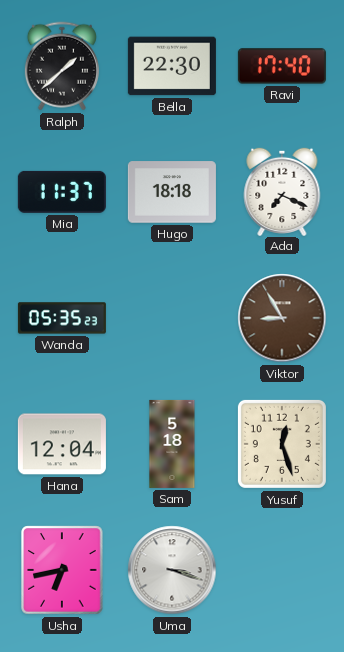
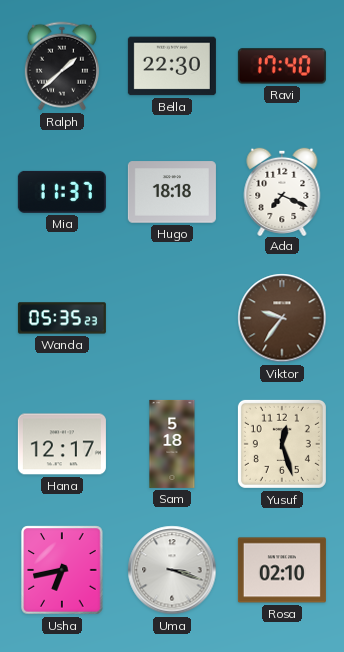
Viktor: 8:55 -> 9:36 (282, 318)
Hana: 12:04 -> 12:17 (62, 444)
Rosa: none -> 02:10 (282, 570)
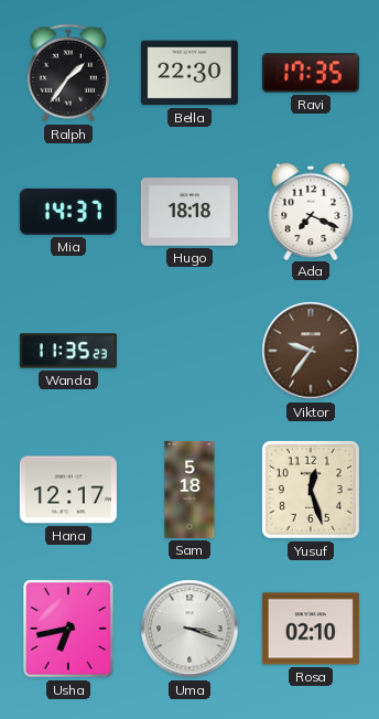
Ralph: 1:38 -> 1:36 (68, 73)
Ravi: 17:40 -> 17:35 (311, 73)
Mia: 11:37 -> 14:37 (68, 212)
Wanda: 05:35 -> 11:35 (68, 351)
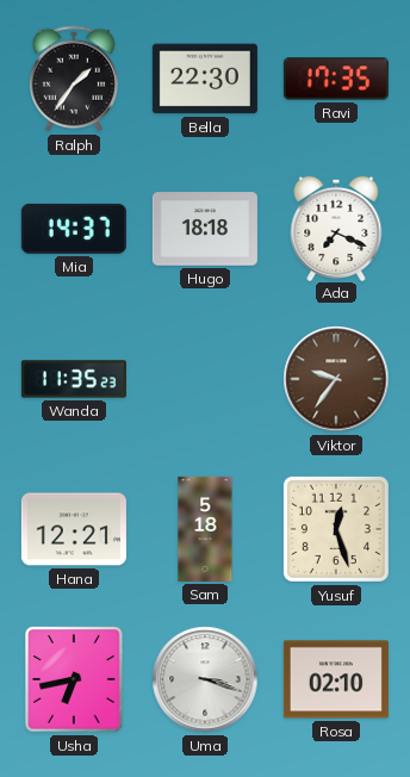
Hana: 12:17 -> 12:21 (74, 529)
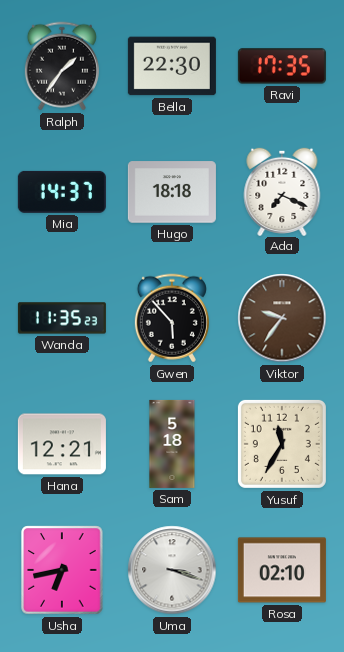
Gwen: none -> 5:53 (172, 318)
Yusuf: 12:27 -> 11:35 (282, 444)
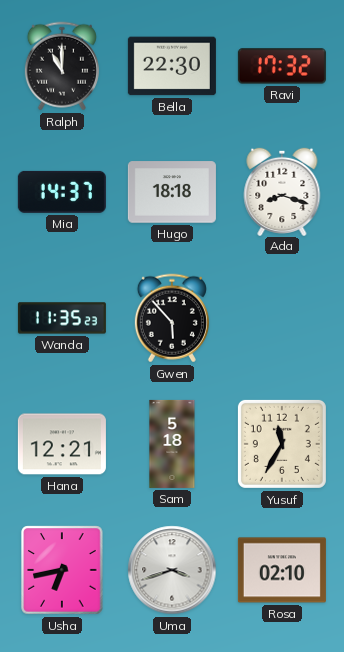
Ralph: 1:36 -> 11:00 (62, 66)
Ravi: 17:35 -> 17:32 (282, 66)
Ada: 7:19 -> 8:18 (282, 191)
Viktor: 9:36 -> none (282, 318)
Uma: 3:18 -> 3:42 (172, 570)
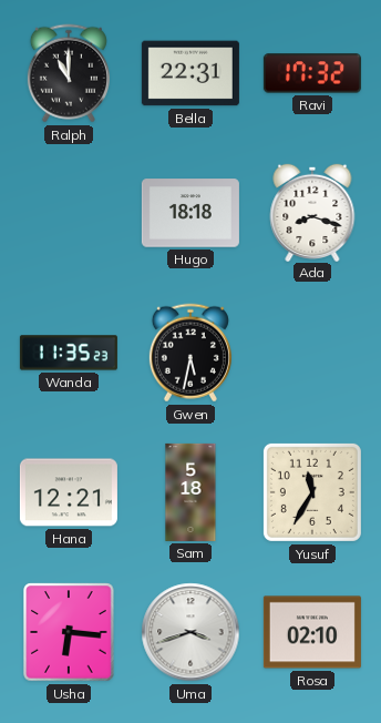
Bella: 22:30 -> 22:31 (190, 73)
Mia: 14:37 -> none (62, 192)
Gwen: 5:53 -> 5:32 (190, 353)
Usha: 6:43 -> 6:16 (69, 632)
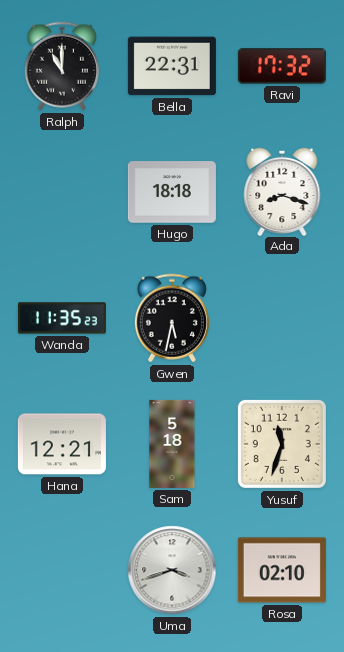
Yusuf: 11:35 -> 11:33 (282, 444)
Usha: 6:16 -> none (69, 632)
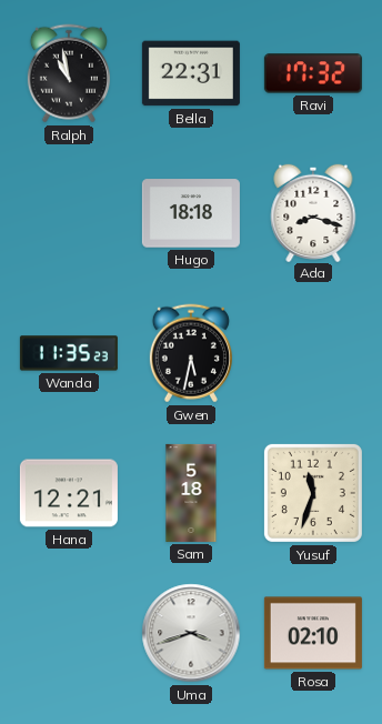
Ralph: 11:00 -> 10:58 (69, 73)
